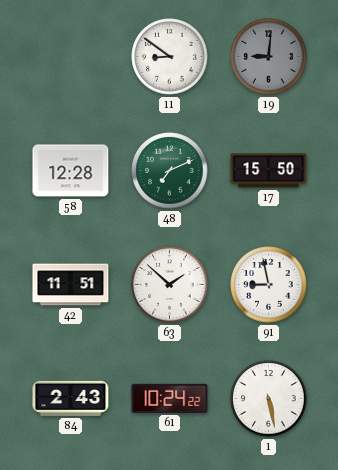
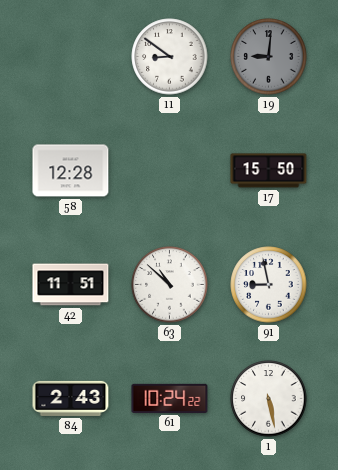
48: 7:11 -> none (170, 171)
63: 1:52 -> 10:52 (170, 285)
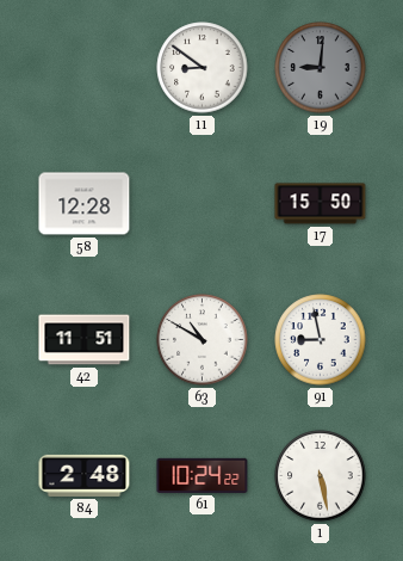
63: 10:52 -> 10:50 (203, 340)
84: 2:43 -> 2:48 (85, 475)
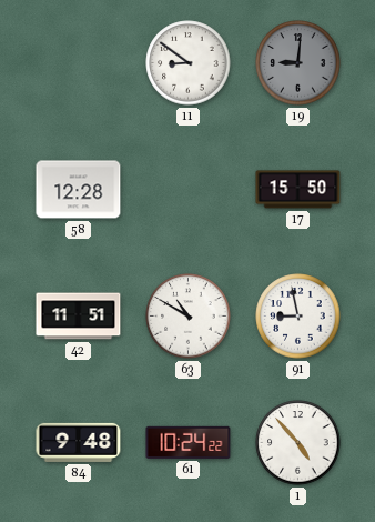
84: 2:48 -> 9:48 (79, 442)
1: 5:28 -> 4:53 (298, 443)
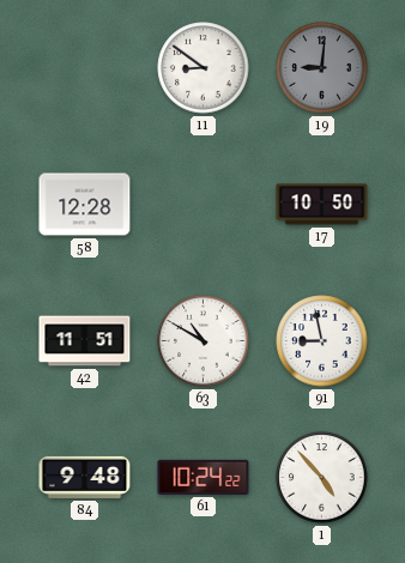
17: 15:50 -> 10:50 (322, 205)
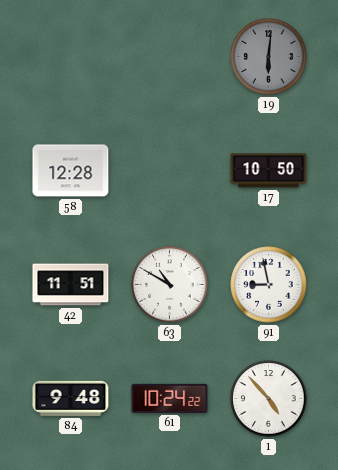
11: 8:51 -> none (204, 68)
19: 9:01 -> 6:01 (269, 57)
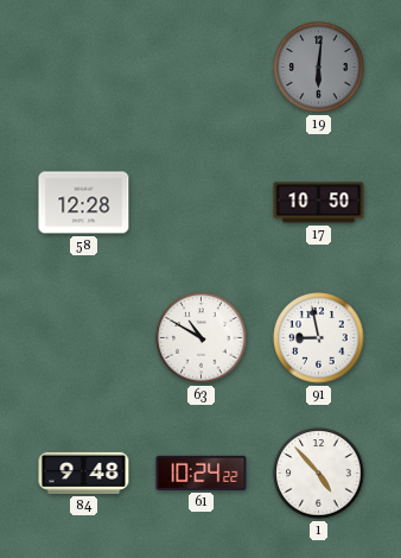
42: 11:51 -> none (71, 285)
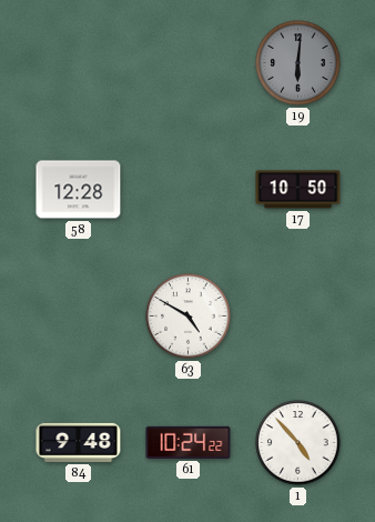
63: 10:50 -> 4:50 (189, 317)
91: 8:58 -> none (319, 338)
